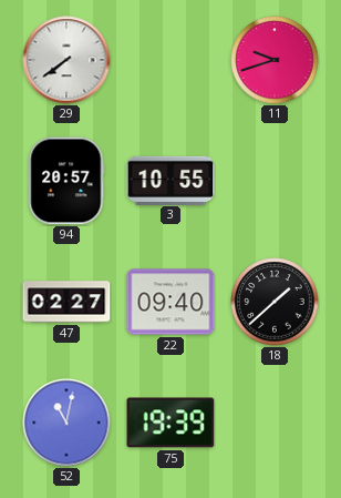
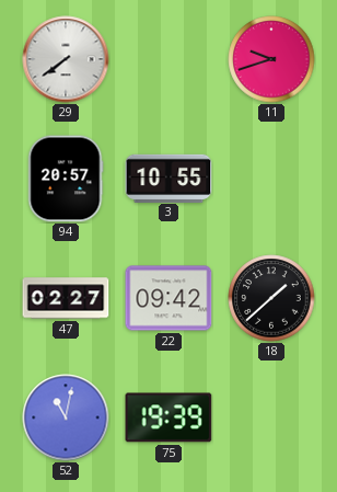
22: 09:40 -> 09:42 (168, 298)
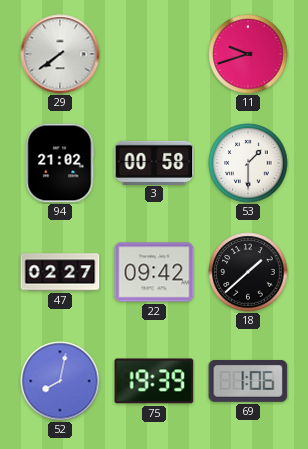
94: 20:57 -> 21:02 (60, 163)
3: 10:55 -> 00:58 (154, 162)
53: none -> 1:30 (248, 163)
52: 11:02 -> 8:02 (60, 381)
69: none -> 1:06 (248, 381)
